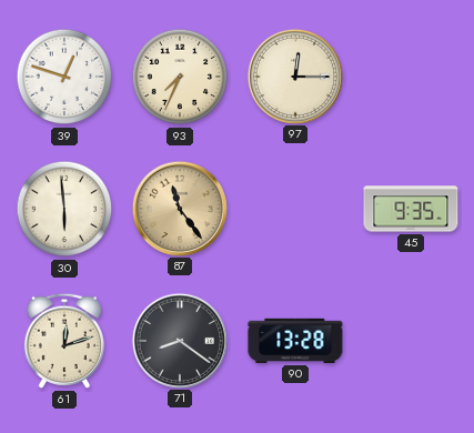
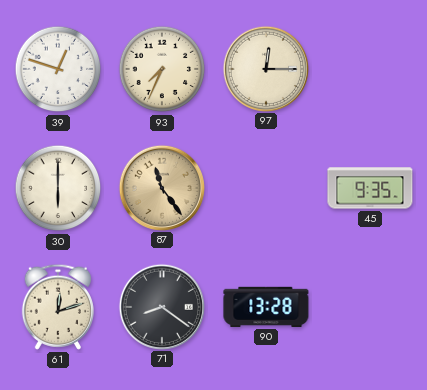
30: 5:59 -> 6:00 (58, 188)
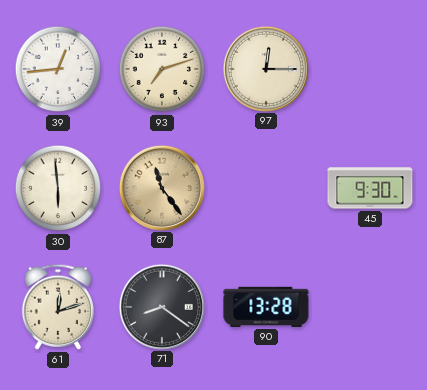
39: 12:48 -> 12:44 (58, 69)
93: 7:34 -> 7:12 (162, 69)
30: 6:00 -> 5:59 (58, 188)
45: 9:35 -> 9:30 (370, 188)
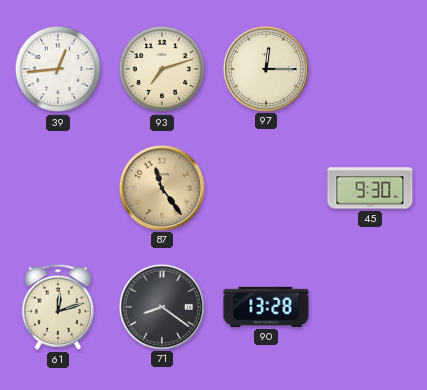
30: 5:59 -> none (58, 188)
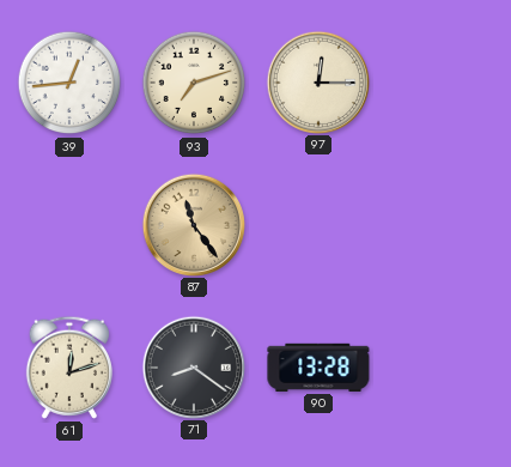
45: 9:30 -> none (370, 188)
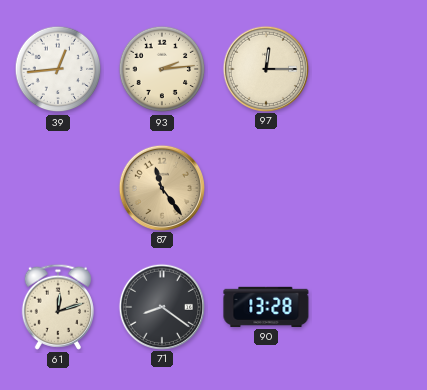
93: 7:12 -> 2:14 (162, 69)
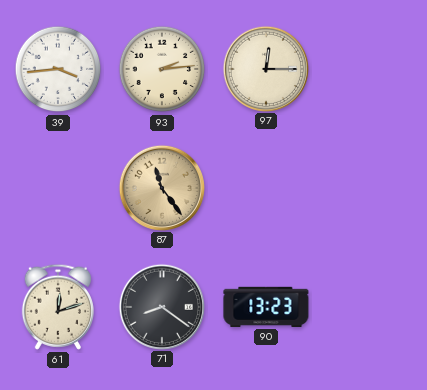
39: 12:44 -> 3:44 (58, 69)
90: 13:28 -> 13:23 (266, 307)
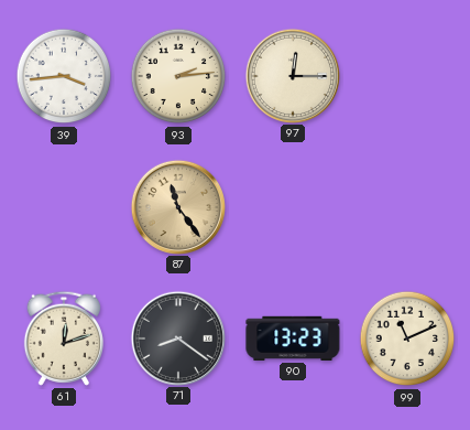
99: none -> 11:11 (407, 338)
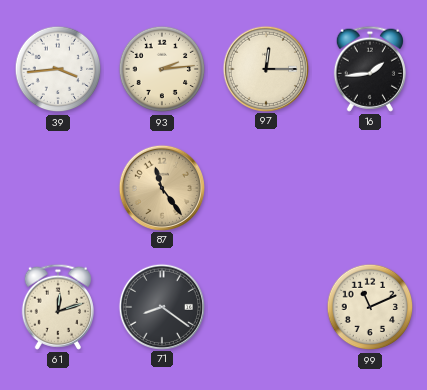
16: none -> 1:44 (370, 69)
90: 13:23 -> none (293, 338)
